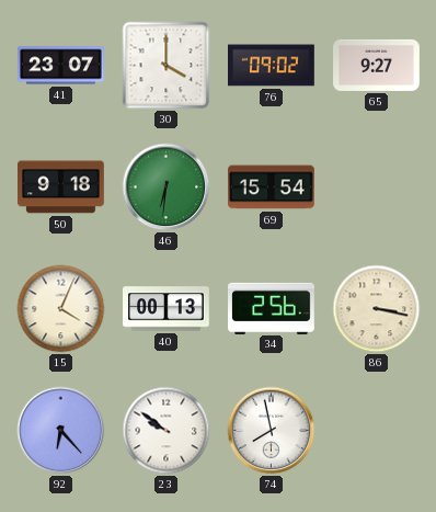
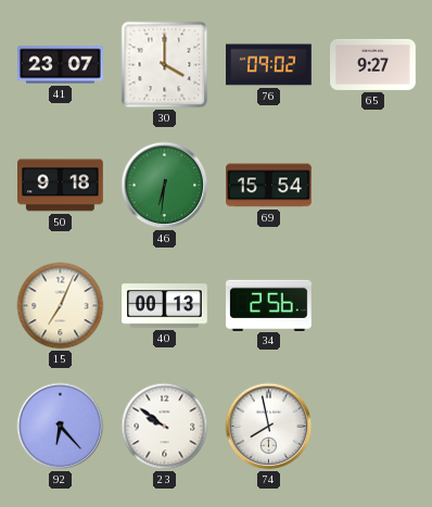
15: 4:04 -> 7:04 (61, 306)
86: 3:17 -> none (377, 309)
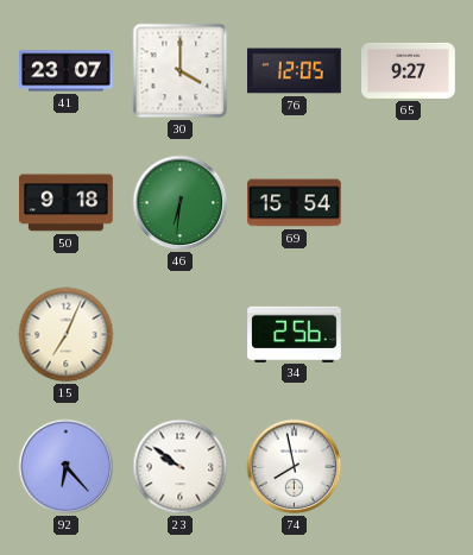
76: 09:02 -> 12:05 (295, 71)
40: 00:13 -> none (165, 306)
